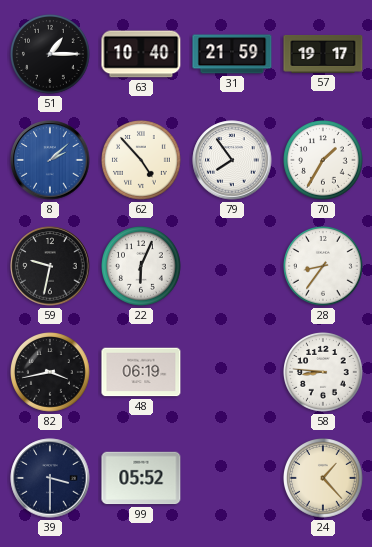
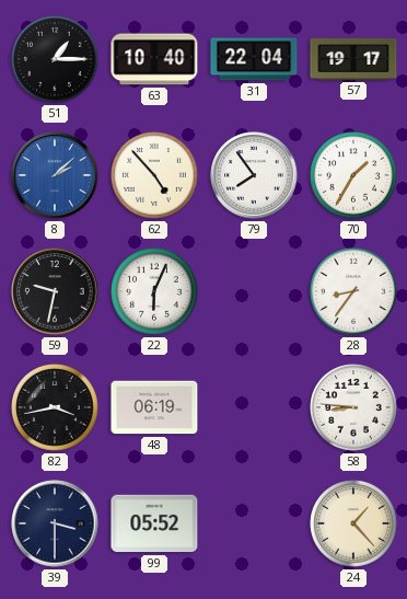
31: 21:59 -> 22:04 (254, 59)
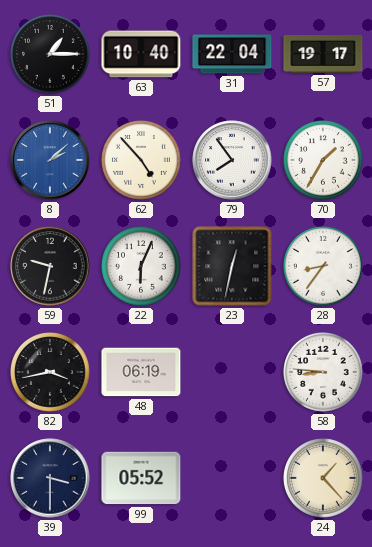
23: none -> 12:32 (232, 266)
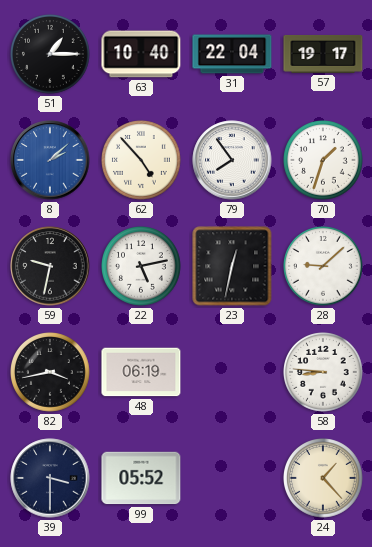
70: 1:35 -> 1:33 (324, 161)
22: 6:04 -> 5:13 (142, 267)
28: 8:36 -> 9:08 (324, 267)
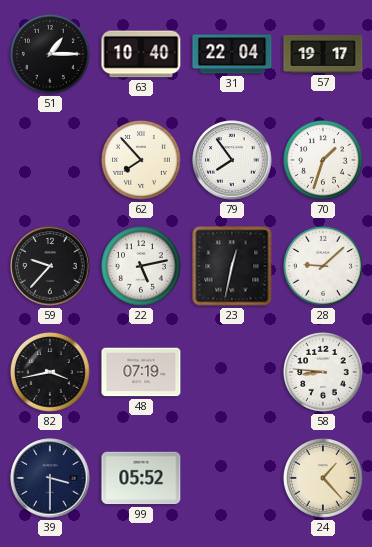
8: 2:08 -> none (50, 160)
62: 4:53 -> 7:53 (142, 161)
59: 9:32 -> 9:37 (50, 266)
48: 06:19 -> 07:19 (141, 372)
